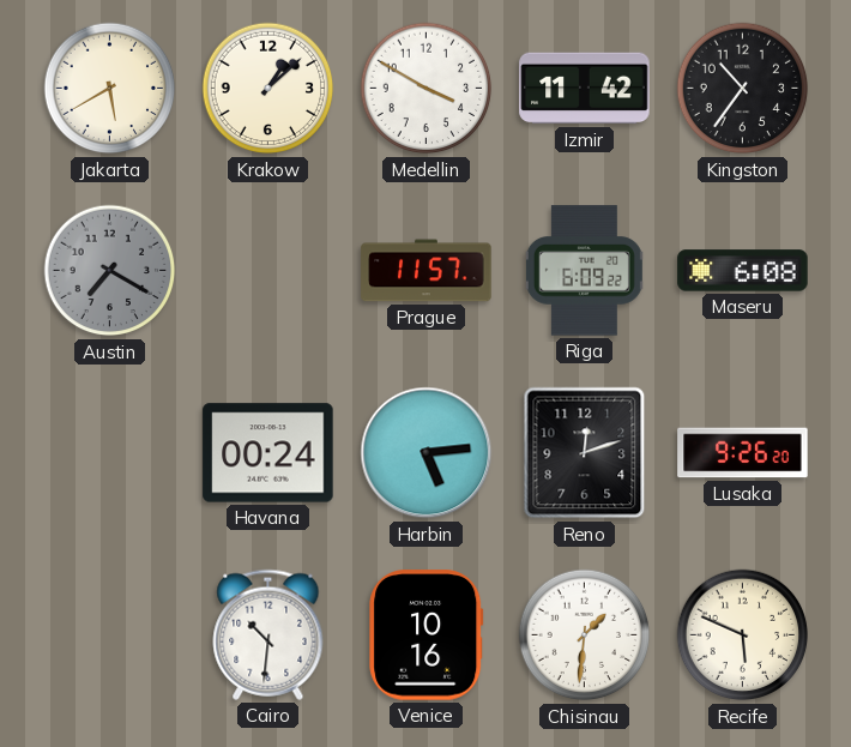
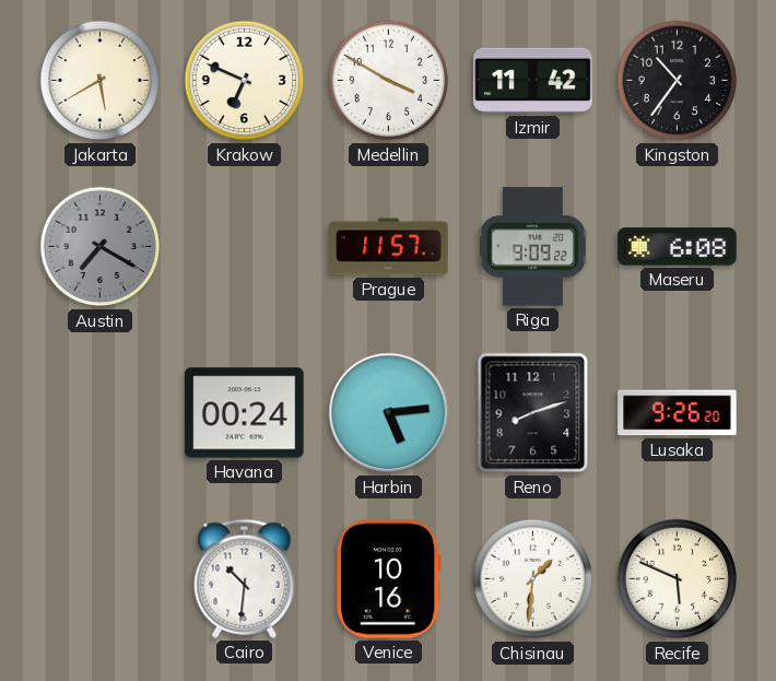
Krakow: 1:08 -> 6:49 (245, 81)
Riga: 6:09 -> 9:09 (532, 247)
Reno: 12:12 -> 8:12 (533, 413)
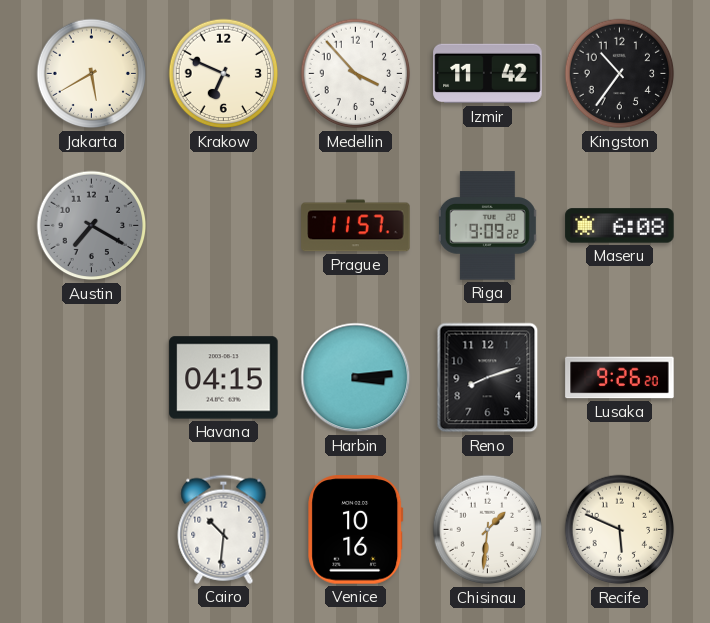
Medellin: 3:50 -> 3:53 (356, 74)
Havana: 00:24 -> 04:15 (224, 378)
Harbin: 5:14 -> 3:14 (356, 378)
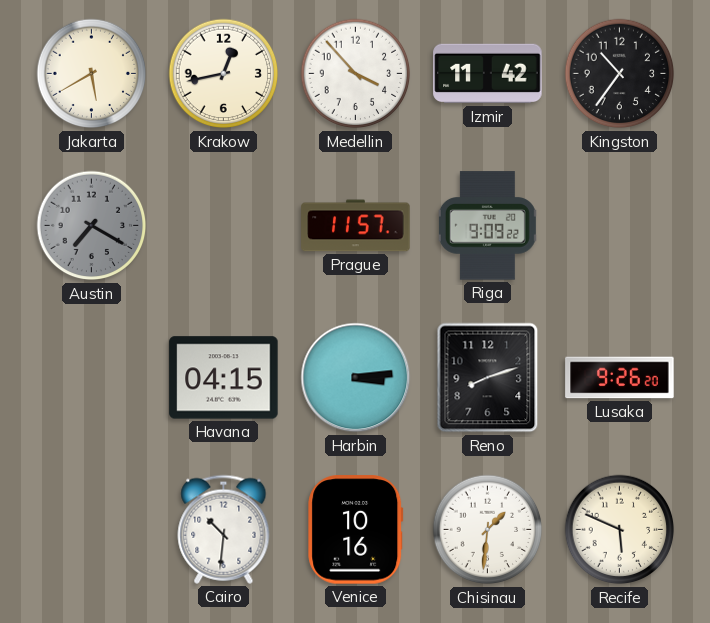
Krakow: 6:49 -> 12:43 (224, 74)
Maseru: 6:08 -> none (620, 226)
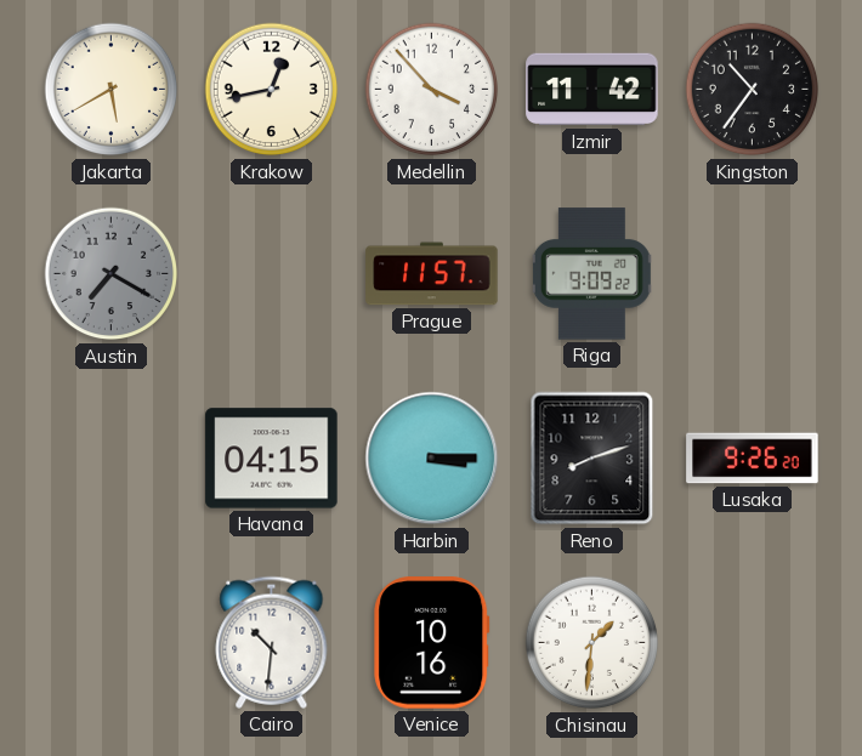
Harbin: 3:14 -> 3:15 (432, 459)
Recife: 5:49 -> none (620, 530)
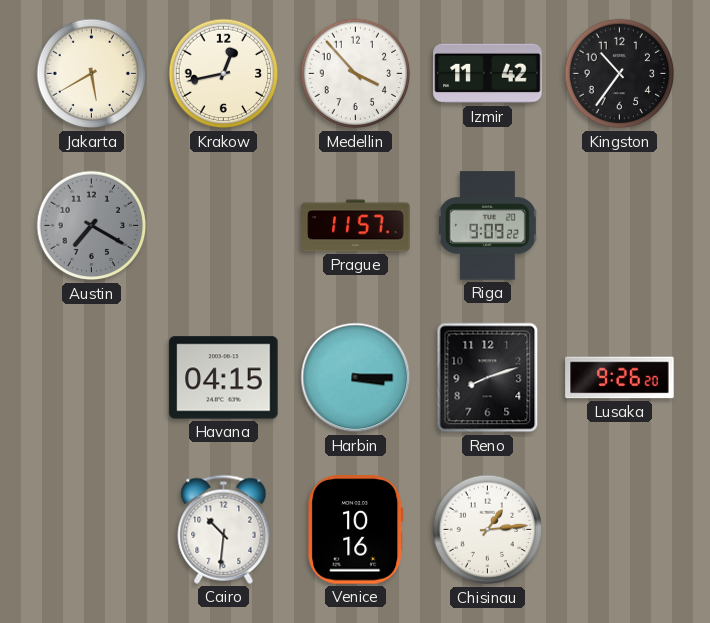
Chisinau: 1:31 -> 1:14 (488, 530)
